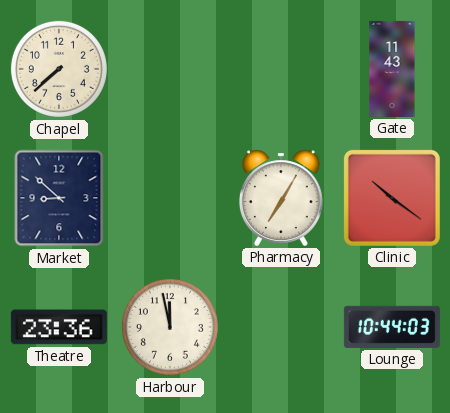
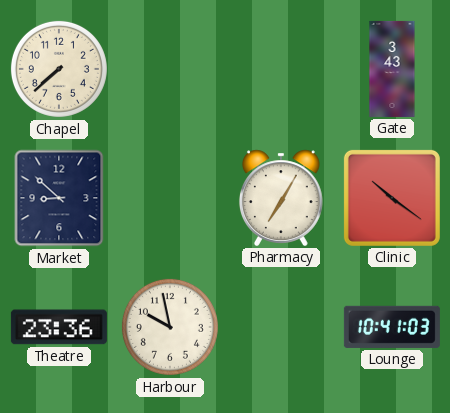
Gate: 11:43 -> 3:43 (392, 69)
Harbour: 11:58 -> 9:58 (170, 327)
Lounge: 10:44 -> 10:41 (392, 327)
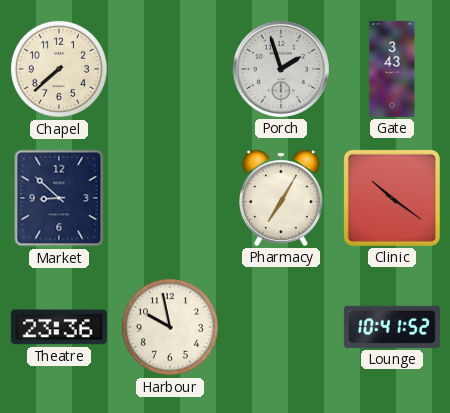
Porch: none -> 1:57 (281, 69)
Lounge: 10:41:03 -> 10:41:52 (392, 327)
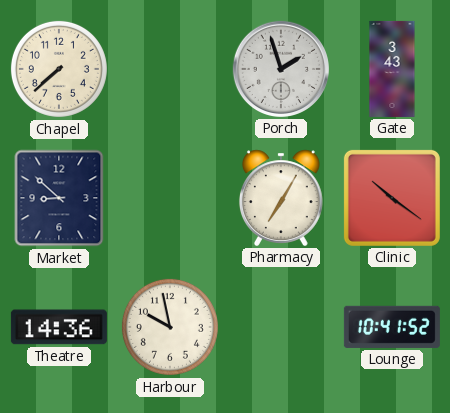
Theatre: 23:36 -> 14:36 (59, 327)
